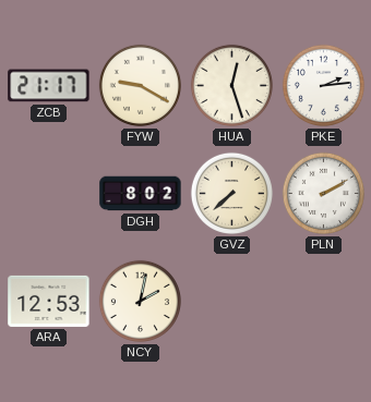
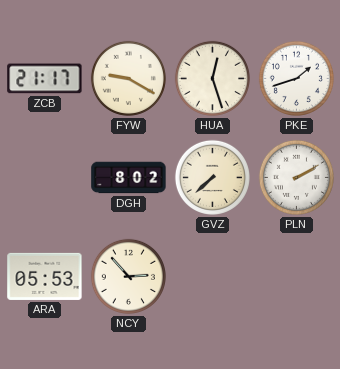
PKE: 2:14 -> 1:42 (296, 78)
ARA: 12:53 -> 05:53 (45, 276)
NCY: 2:02 -> 2:53 (128, 276)
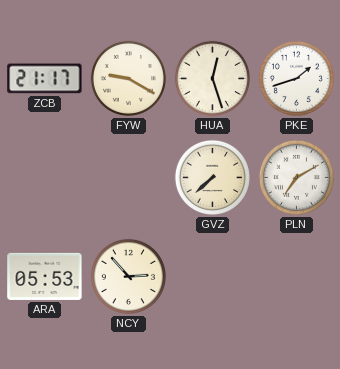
DGH: 8:02 -> none (129, 178)
PLN: 2:10 -> 7:10 (296, 177)
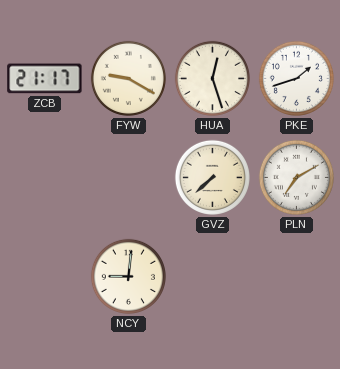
ARA: 05:53 -> none (45, 276)
NCY: 2:53 -> 9:01 (128, 276)
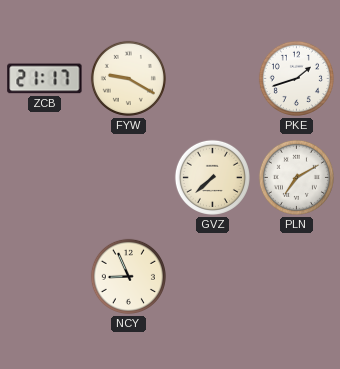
HUA: 12:27 -> none (212, 78)
NCY: 9:01 -> 8:56 (128, 276)
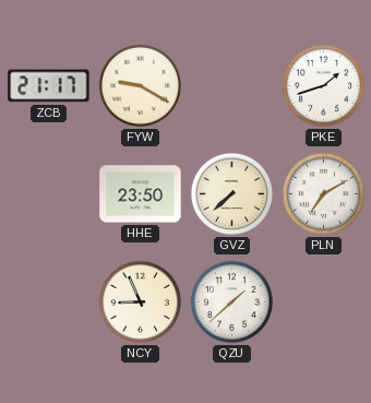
HHE: none -> 23:50 (141, 194)
QZU: none -> 1:38 (231, 301)
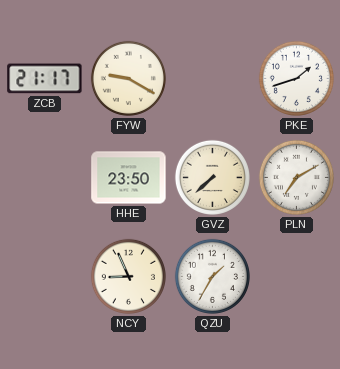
QZU: 1:38 -> 1:35 (212, 276)
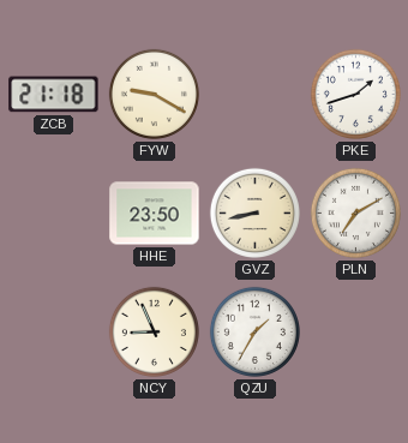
ZCB: 21:17 -> 21:18 (54, 95)
GVZ: 7:38 -> 8:43 (254, 212)
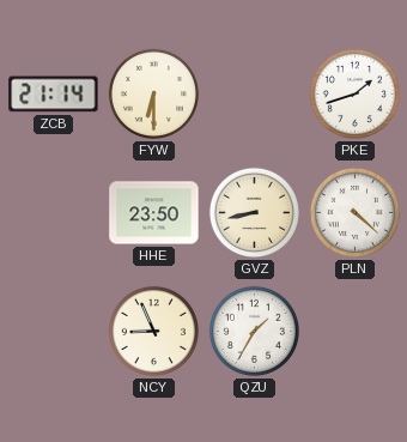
ZCB: 21:18 -> 21:14 (54, 95)
FYW: 9:20 -> 6:30 (153, 93)
PLN: 7:10 -> 4:22 (354, 212)
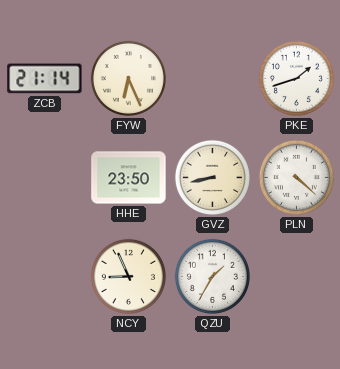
FYW: 6:30 -> 6:26 (128, 78)
